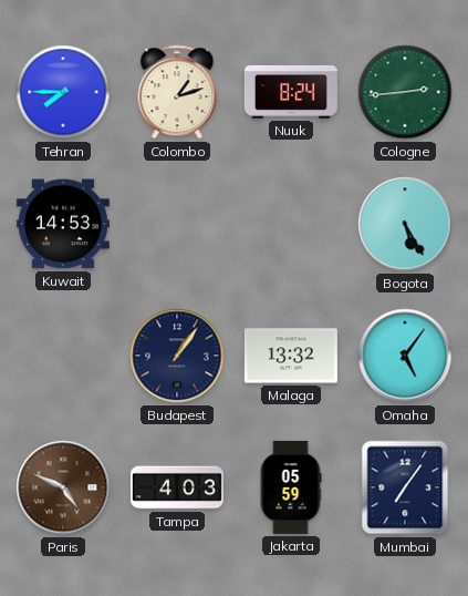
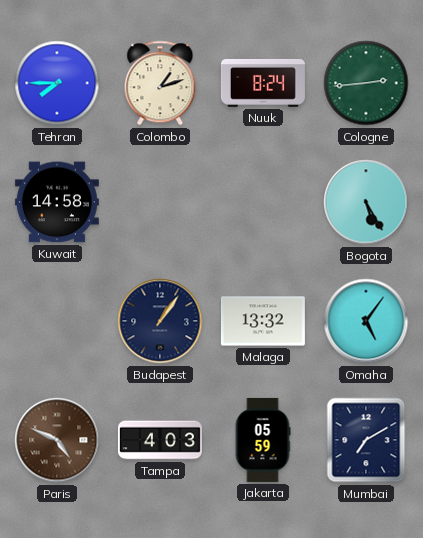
Kuwait: 14:53 -> 14:58 (57, 202)
Mumbai: 7:06 -> 7:10 (366, 440)
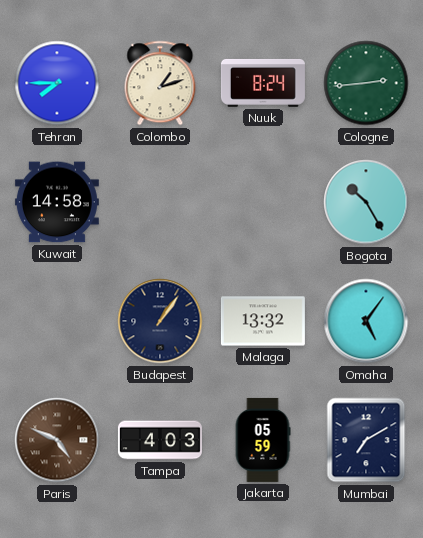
Bogota: 5:25 -> 10:25 (366, 202)
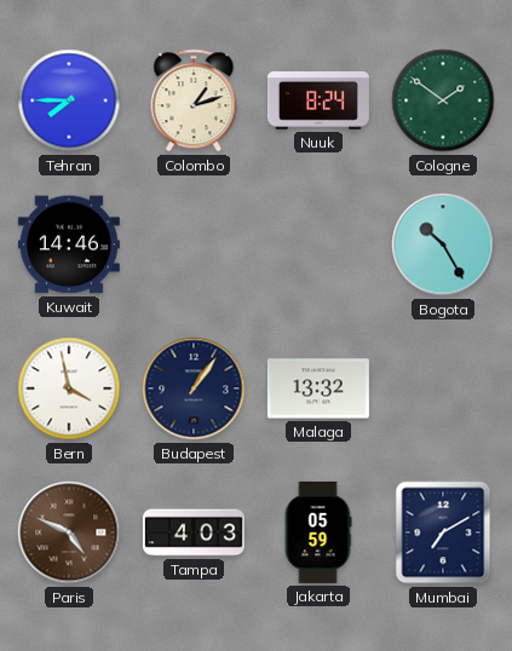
Cologne: 2:44 -> 1:51 (443, 100)
Kuwait: 14:58 -> 14:46 (69, 244)
Bern: none -> 3:58 (69, 388)
Omaha: 5:06 -> none (366, 321)
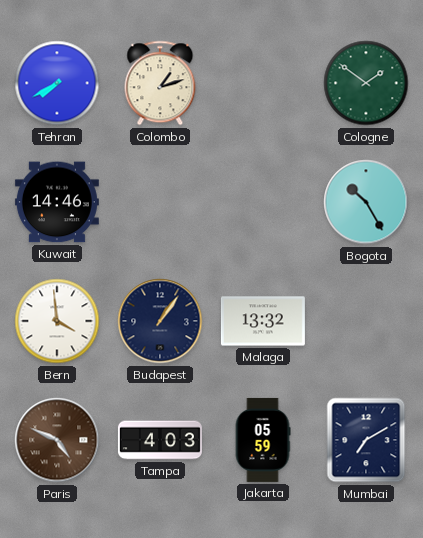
Tehran: 7:45 -> 7:40 (57, 83)
Nuuk: 8:24 -> none (318, 100)
Bern: 3:58 -> 3:59 (57, 321)
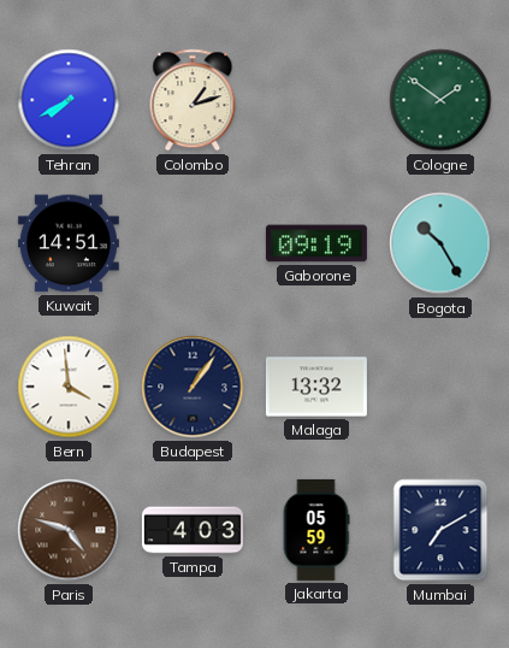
Kuwait: 14:46 -> 14:51 (69, 243)
Gaborone: none -> 09:19 (316, 243)
Paris: 4:49 -> 4:48 (69, 530)
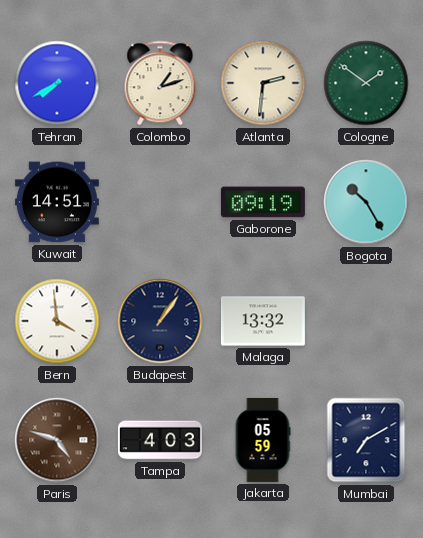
Atlanta: none -> 2:31 (263, 83)
